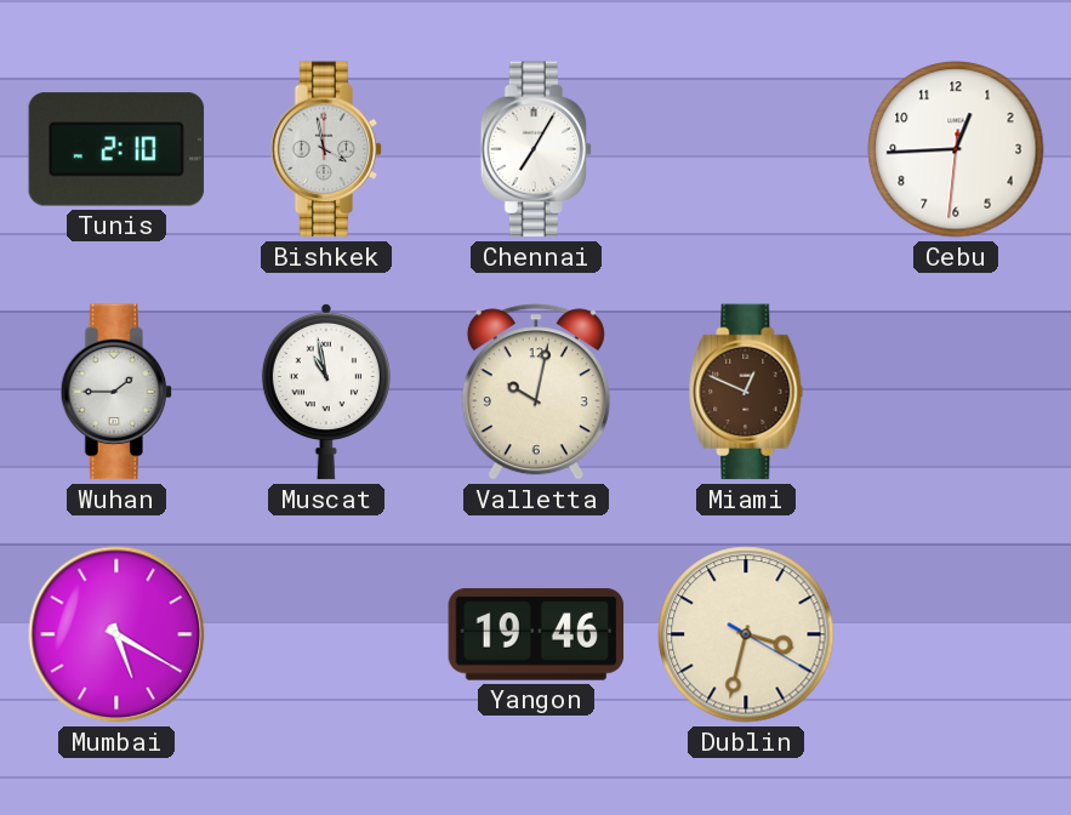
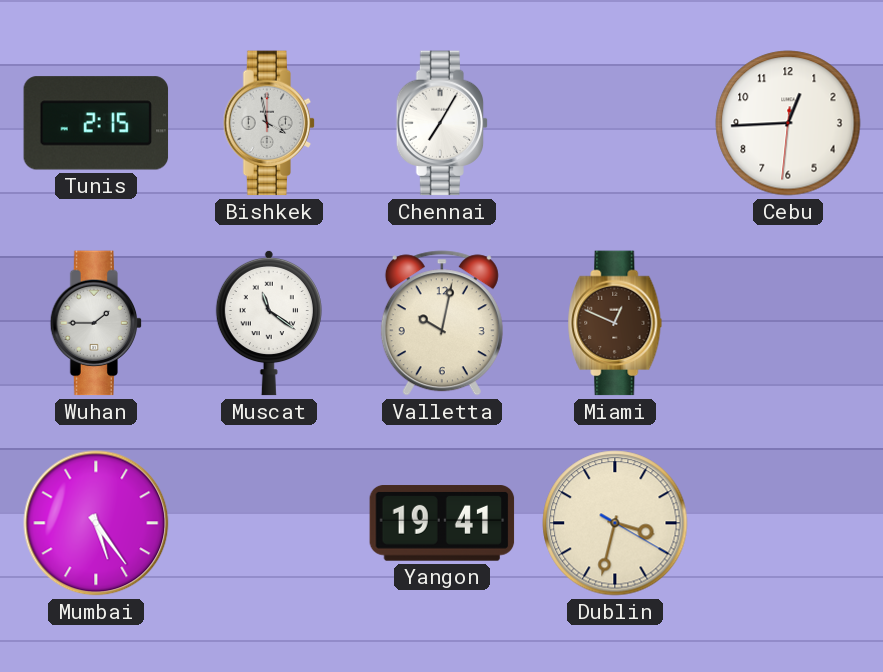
Tunis: 2:10 -> 2:15 (96, 123)
Muscat: 10:58 -> 11:21 (269, 323)
Mumbai: 5:20 -> 5:24 (96, 523)
Yangon: 19:46 -> 19:41 (442, 524)
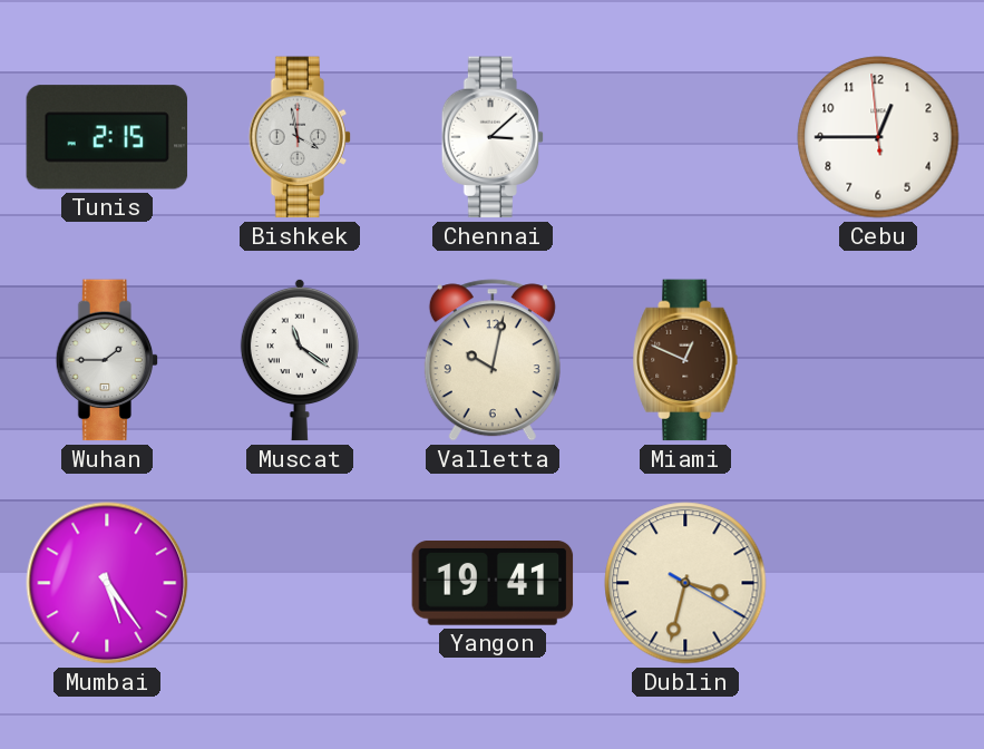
Chennai: 7:05 -> 3:08 (493, 137)
Cebu: 12:44:31 -> 12:44:59 (878, 137)
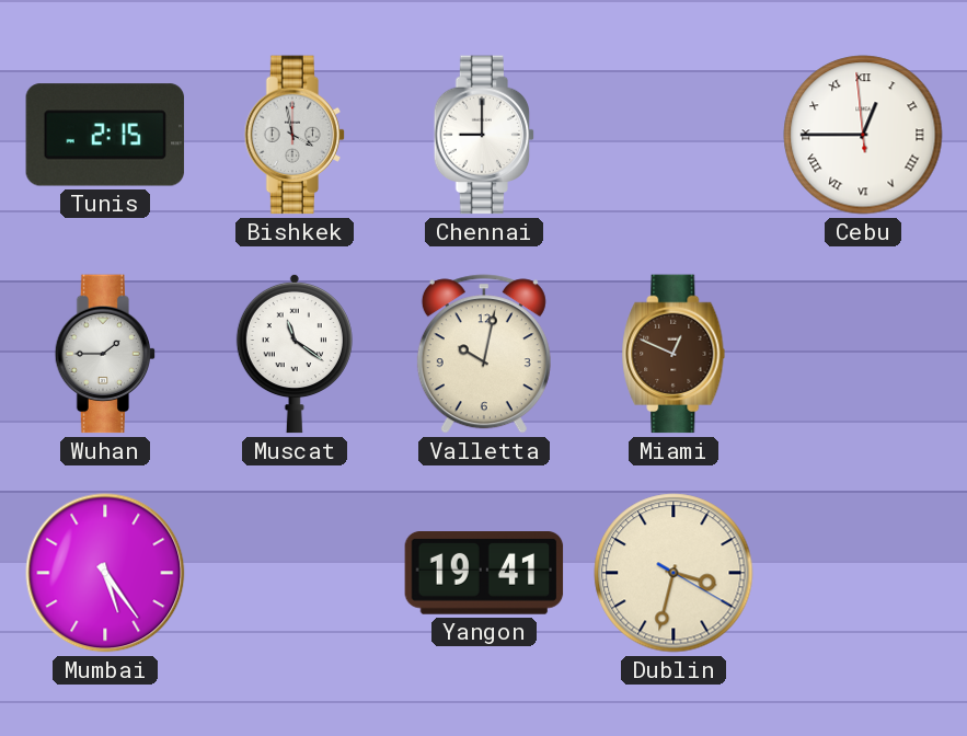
Chennai: 3:08 -> 9:00 (484, 135)
Cebu numerals: Arabic -> Roman (863, 135)
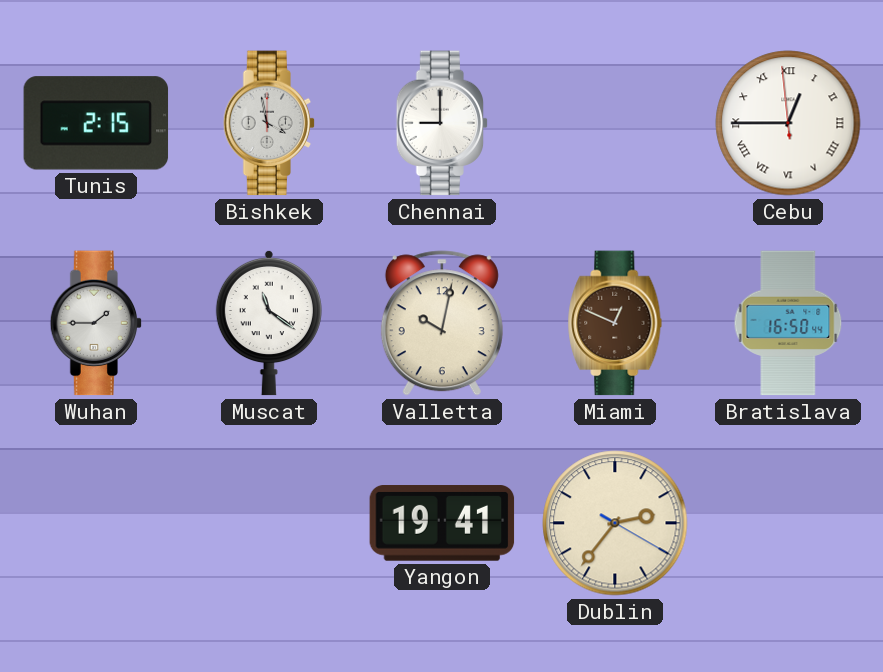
Bratislava: none -> 16:50 (788, 323)
Mumbai: 5:24 -> none (105, 573)
Dublin: 3:32 -> 2:36 (615, 523)
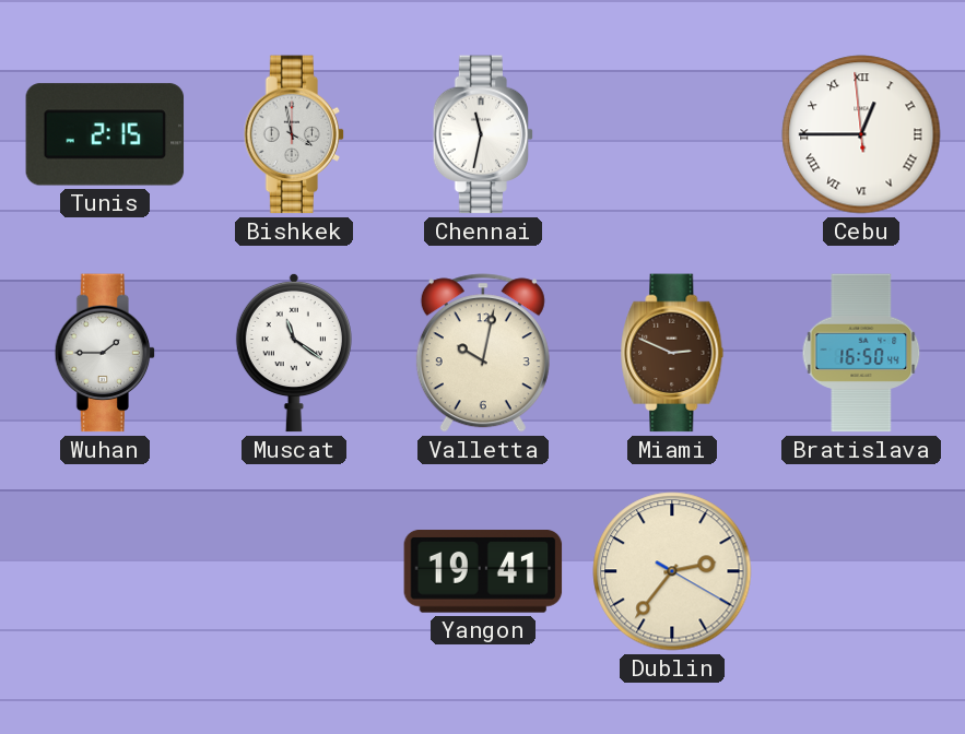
Chennai: 9:00 -> 11:32 (483, 134)
Miami: 12:49 -> 2:49 (672, 353)
